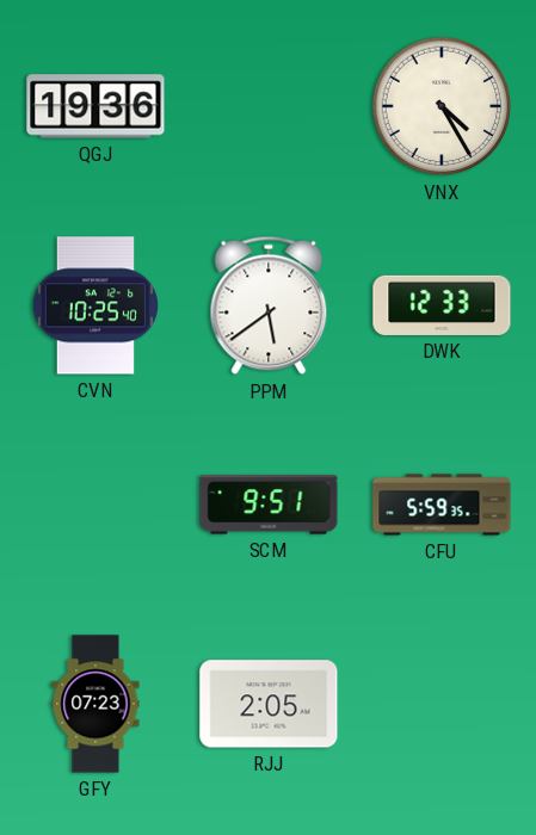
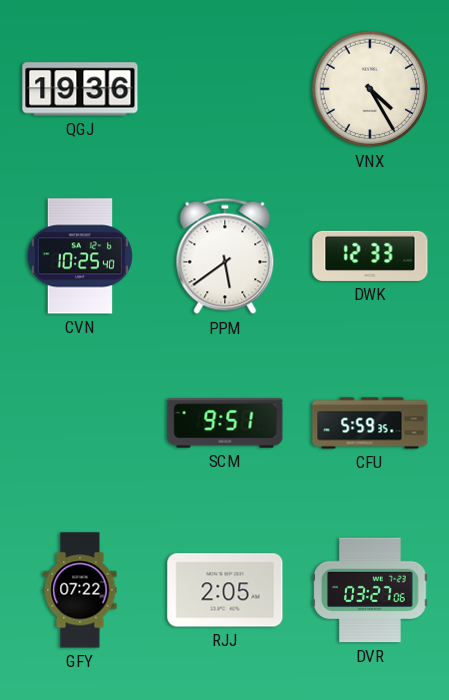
GFY: 07:23 -> 07:22 (80, 590)
DVR: none -> 03:27 (370, 590)
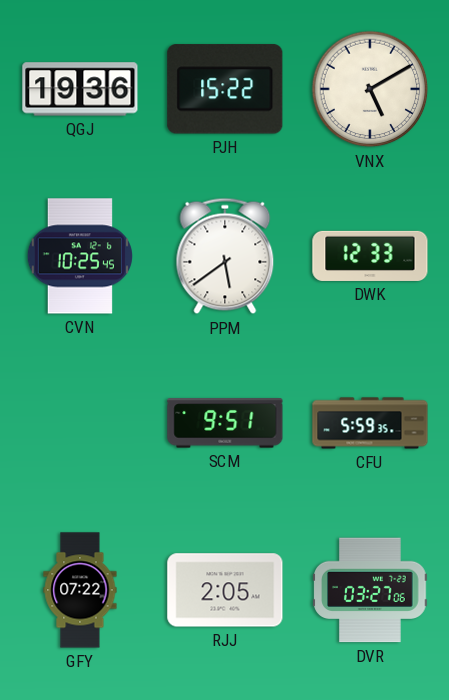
PJH: none -> 15:22 (225, 89)
VNX: 4:25 -> 5:10 (370, 89)
CVN: 10:25:40 -> 10:25:45 (79, 256)
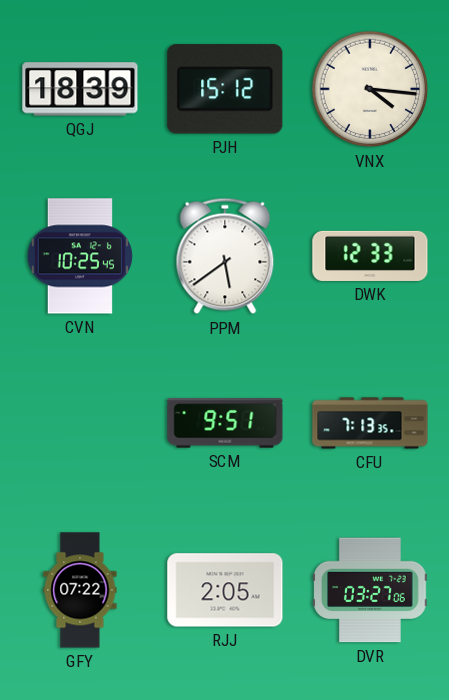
QGJ: 19:36 -> 18:39 (80, 89)
PJH: 15:22 -> 15:12 (225, 89)
VNX: 5:10 -> 4:16 (370, 89)
CFU: 5:59 -> 7:13 (370, 423)
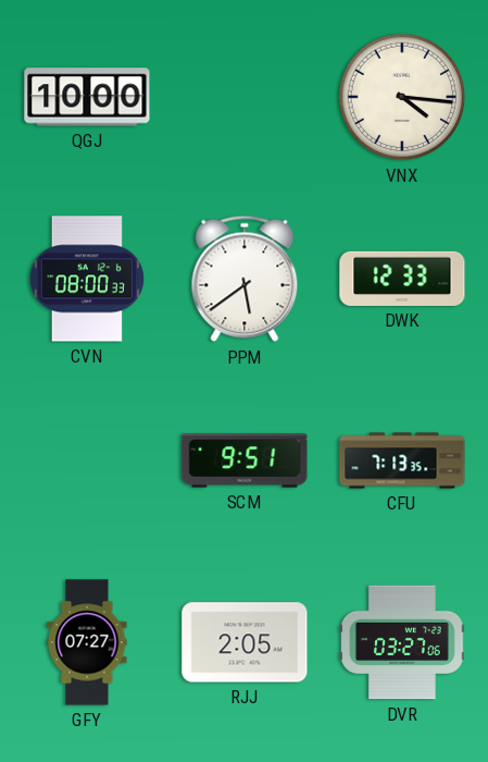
QGJ: 18:39 -> 10:00 (87, 97)
PJH: 15:12 -> none (225, 89)
CVN: 10:25 -> 08:00 (86, 279)
GFY: 07:22 -> 07:27 (87, 642)
